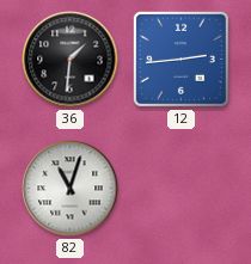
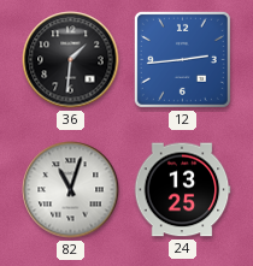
24: none -> 13:25 (182, 190)
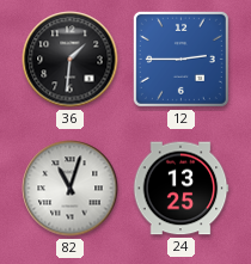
12: 2:44 -> 2:45 (180, 59)
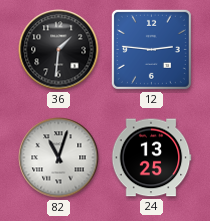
12: 2:45 -> 2:46 (151, 49)
